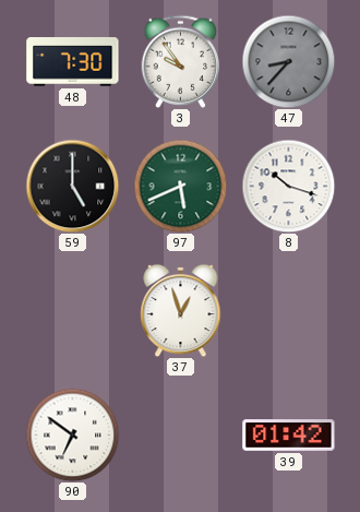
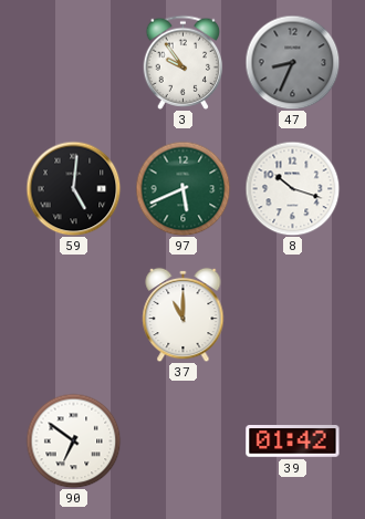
48: 7:30 -> none (73, 62)
47: 8:37 -> 8:34 (292, 62)
59: 5:00 -> 5:01 (73, 188)
37: 12:57 -> 11:00 (184, 314)
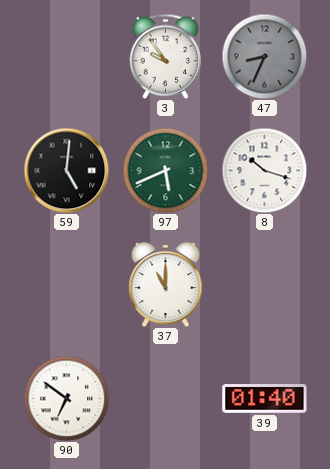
39: 01:42 -> 01:40 (265, 399)
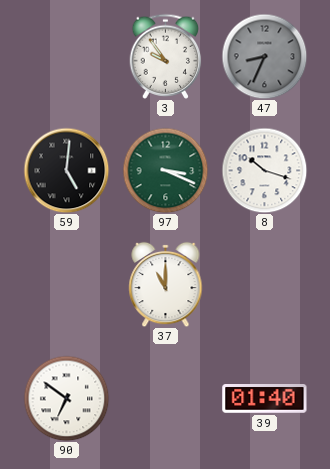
97: 5:41 -> 3:19 (165, 170)
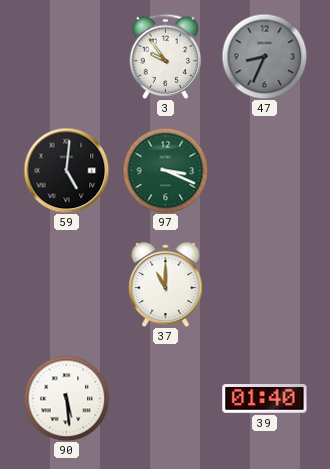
8: 10:18 -> none (264, 170)
90: 6:51 -> 5:29 (66, 398)
